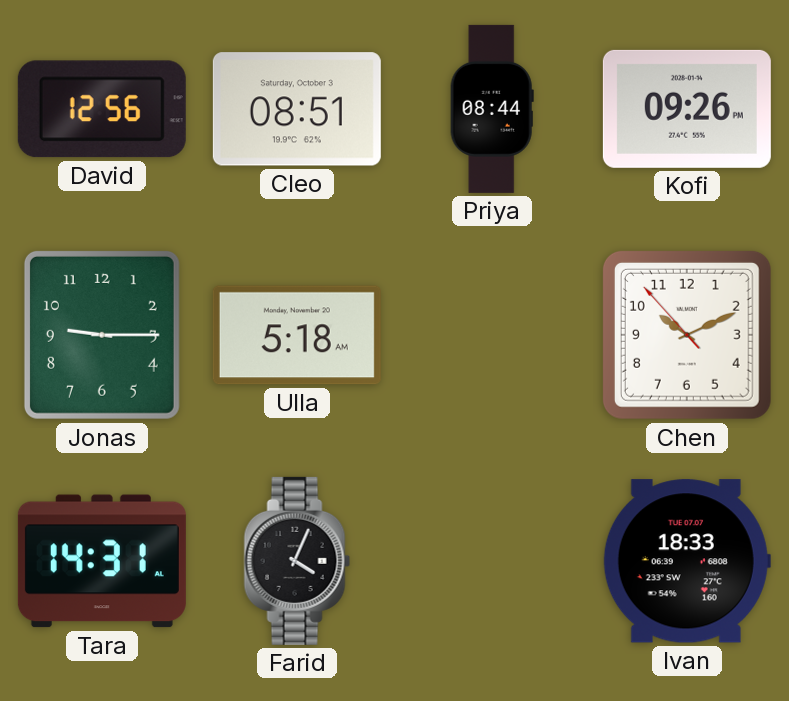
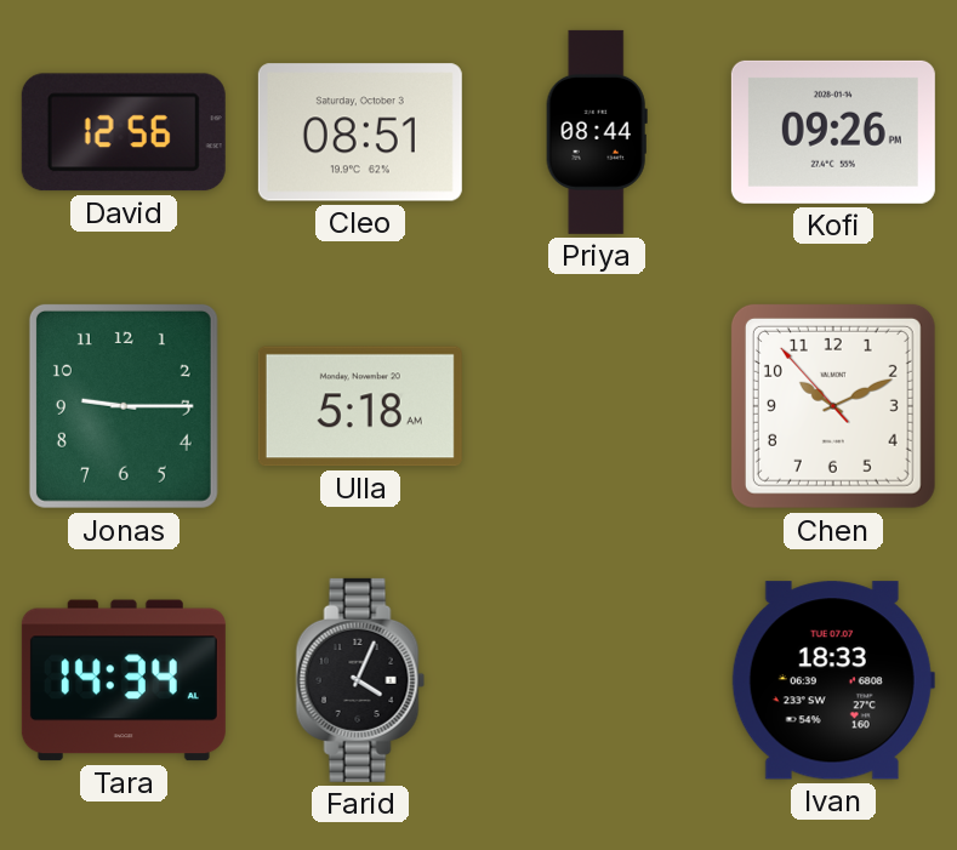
Tara: 14:31 -> 14:34 (124, 680)
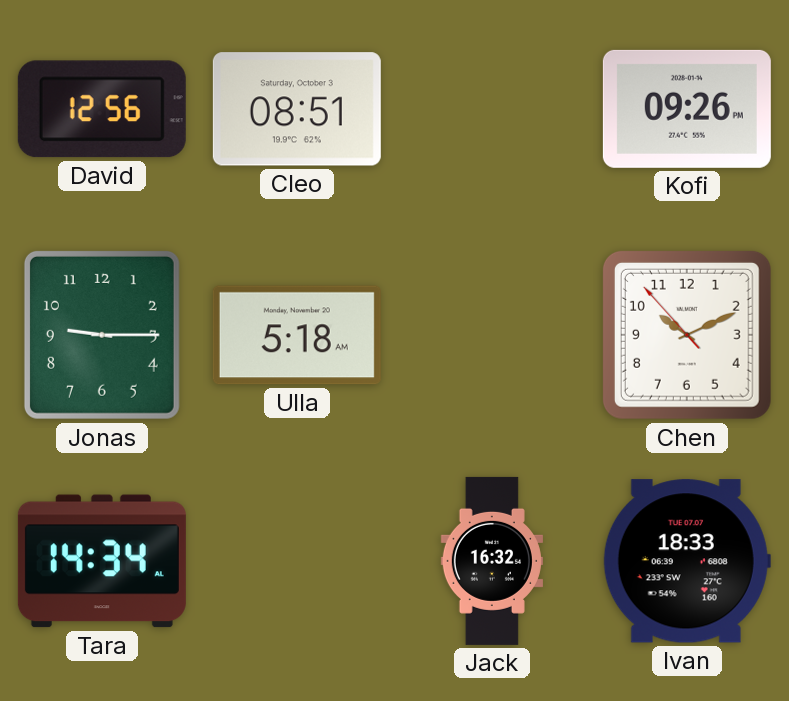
Priya: 08:44 -> none (597, 132)
Farid: 4:04 -> none (360, 680)
Jack: none -> 16:32 (492, 561)
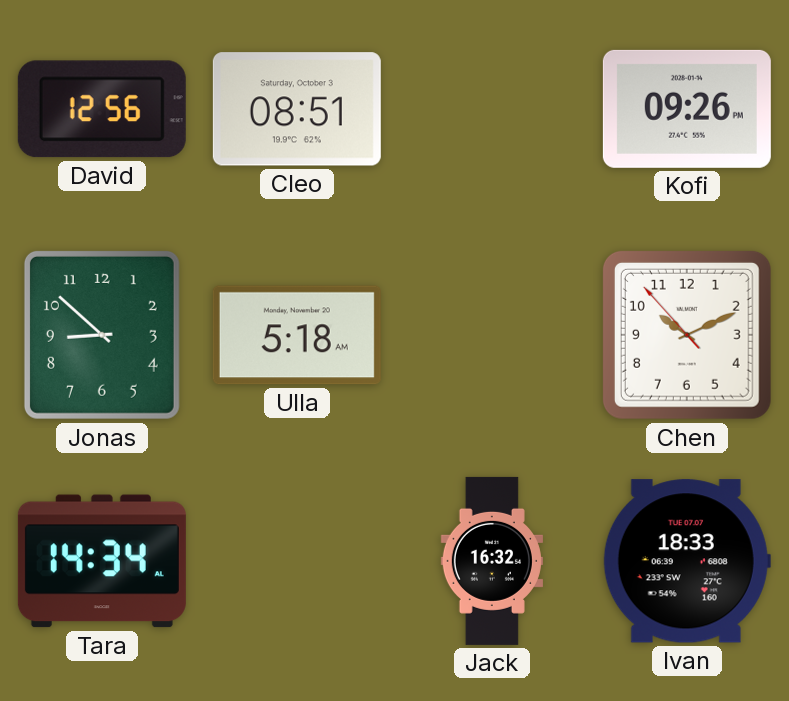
Jonas: 9:15 -> 8:52 (102, 335)
